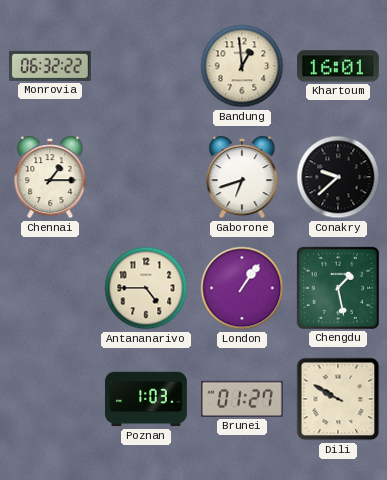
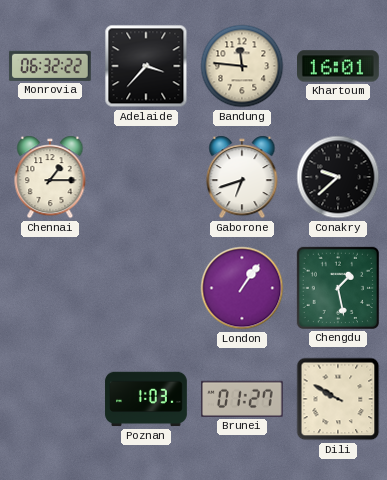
Adelaide: none -> 3:37 (146, 66)
Bandung: 12:59 -> 11:46 (242, 66)
Antananarivo: 4:45 -> none (146, 288)
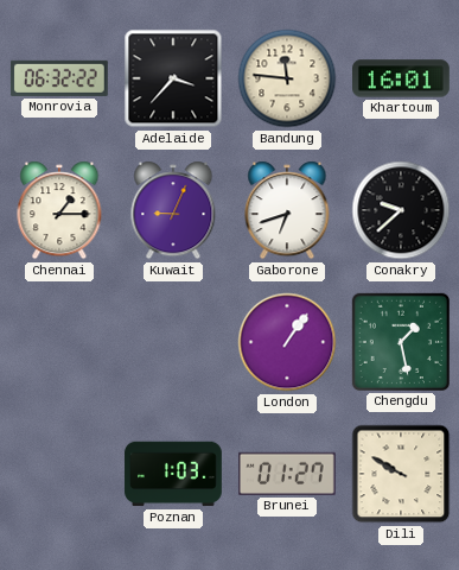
Kuwait: none -> 9:04 (173, 210)
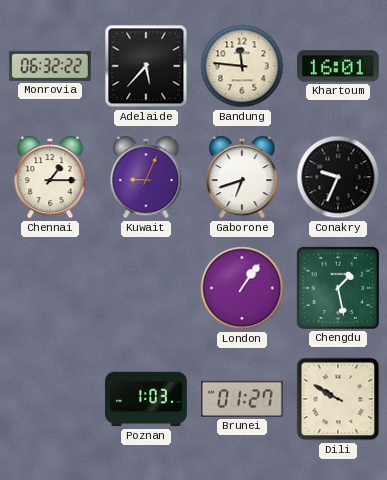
Adelaide: 3:37 -> 5:37 (146, 66)
Conakry: 9:38 -> 9:34 (338, 177)
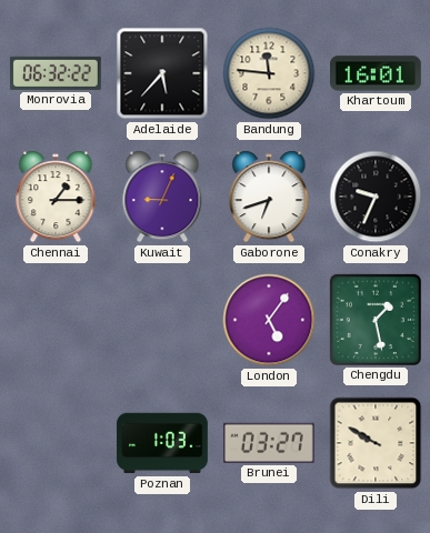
London: 1:06 -> 5:06 (269, 320)
Brunei: 01:27 -> 03:27 (270, 443)
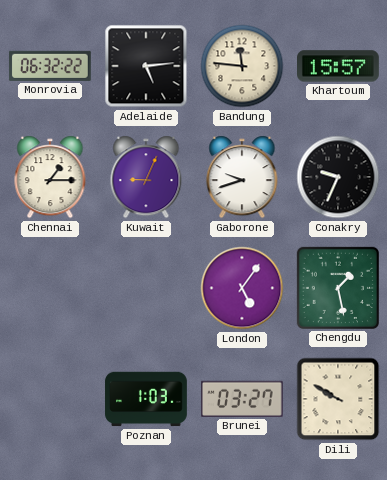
Adelaide: 5:37 -> 5:14 (146, 66)
Khartoum: 16:01 -> 15:57 (339, 66)
Gaborone: 6:42 -> 9:42 (242, 177)
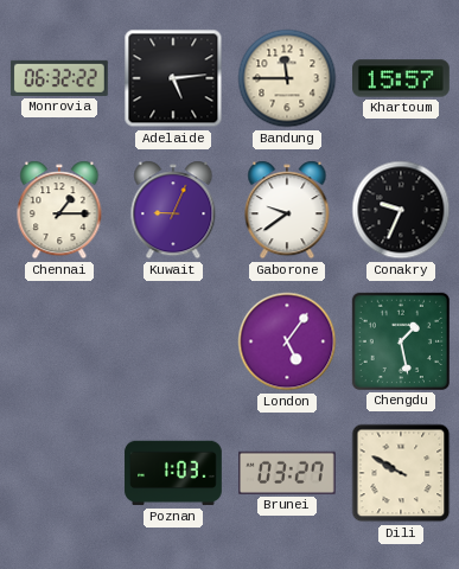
Bandung: 11:46 -> 11:45 (287, 78)
Gaborone: 9:42 -> 9:39 (287, 210)
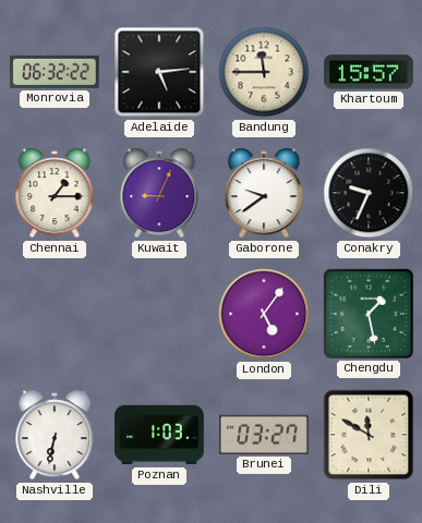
Nashville: none -> 6:32 (55, 435)
Dili: 9:50 -> 11:50 (369, 435)
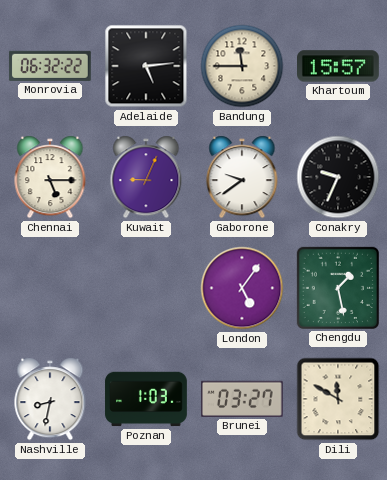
Chennai: 1:15 -> 5:15 (50, 177)
Nashville: 6:32 -> 8:32 (50, 399)
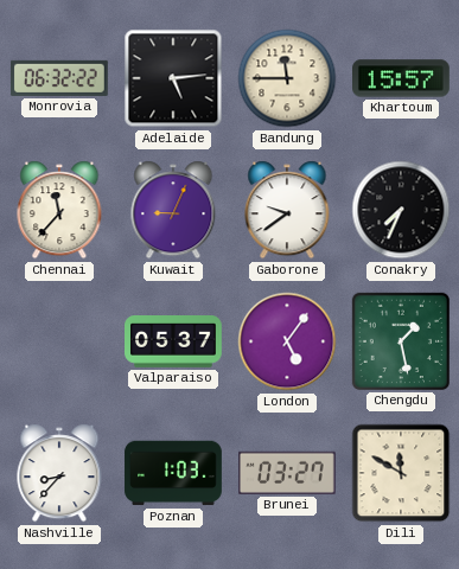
Chennai: 5:15 -> 11:37 (59, 210)
Conakry: 9:34 -> 7:34 (401, 210)
Valparaiso: none -> 05:37 (174, 343)
Nashville: 8:32 -> 8:37 (59, 473)
